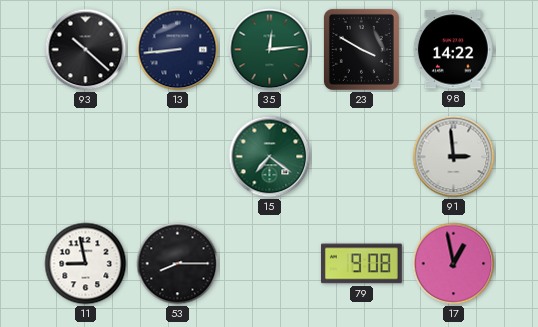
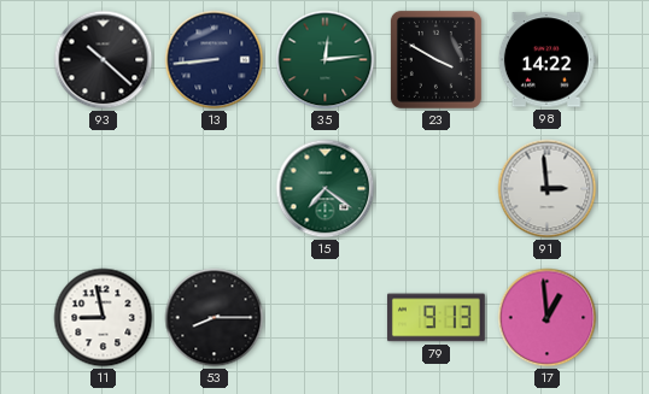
79: 9:08 -> 9:13 (435, 318)
17: 12:58 -> 12:59 (548, 318)
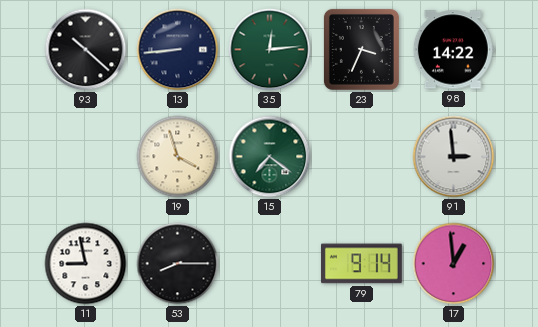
23: 3:50 -> 3:34 (361, 49)
19: none -> 3:57 (178, 157)
79: 9:13 -> 9:14 (361, 264)
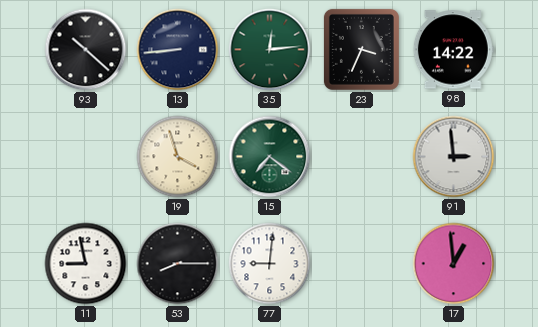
77: none -> 9:01 (270, 264)
79: 9:14 -> none (361, 264)
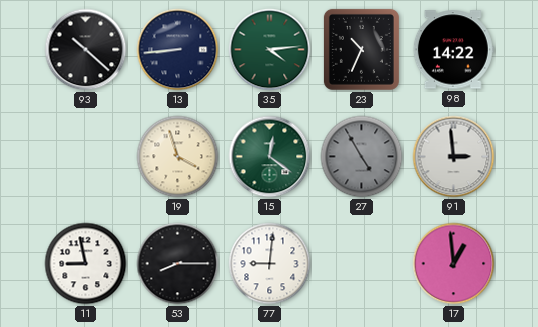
35: 12:14 -> 4:14 (270, 50)
23: 3:34 -> 10:34 (361, 49)
15: 7:21 -> 12:21 (270, 157)
27: none -> 4:55 (362, 157)
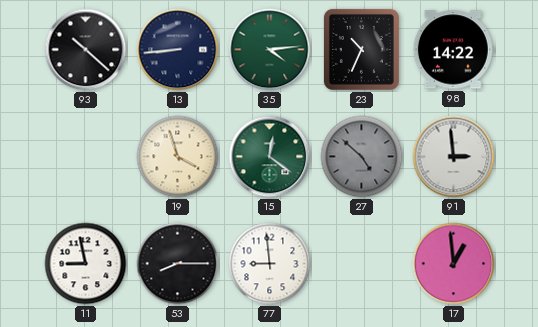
27: 4:55 -> 4:52 (362, 157)
77: 9:01 -> 8:59 (270, 264)
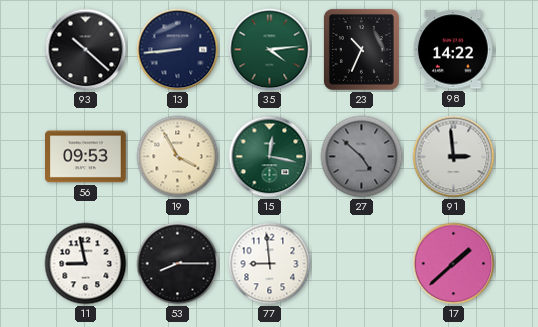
56: none -> 09:53 (86, 157)
19: 3:57 -> 3:55 (178, 157)
15: 12:21 -> 12:17 (270, 157)
17: 12:59 -> 1:38 (454, 264)
